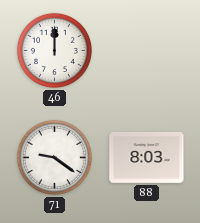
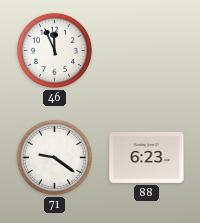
46: 12:00 -> 11:56 (54, 50)
88: 8:03 -> 6:23 (147, 157)
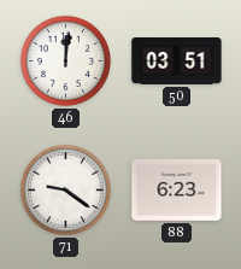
46: 11:56 -> 12:01 (65, 60)
50: none -> 03:51 (177, 62)
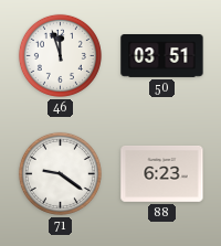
46: 12:01 -> 11:57 (60, 55)
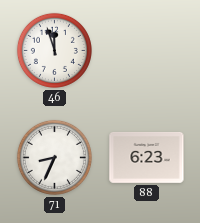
50: 03:51 -> none (162, 56)
71: 9:21 -> 8:34 (54, 157)
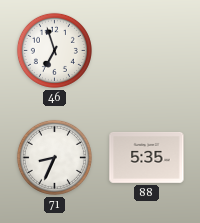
46: 11:57 -> 6:57 (54, 50)
88: 6:23 -> 5:35 (147, 157)
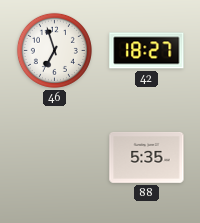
42: none -> 18:27 (147, 51)
71: 8:34 -> none (54, 157)
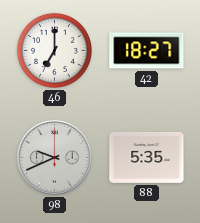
46: 6:57 -> 7:00 (54, 50)
98: none -> 9:41 (55, 158)
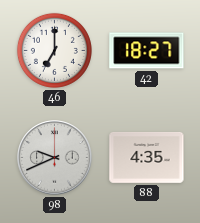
88: 5:35 -> 4:35 (147, 157)
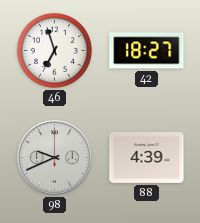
46: 7:00 -> 6:57 (54, 50)
88: 4:35 -> 4:39 (147, 157)
